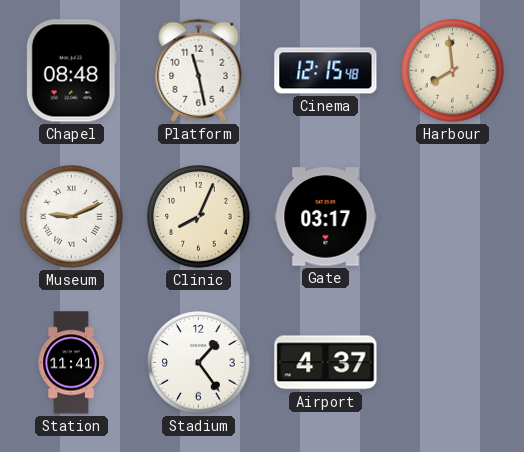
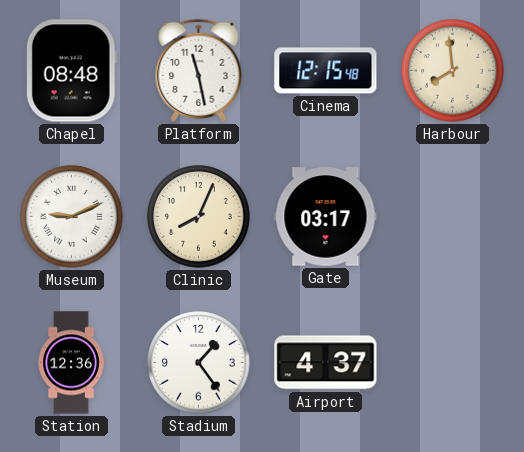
Station: 11:41 -> 12:36 (71, 363)
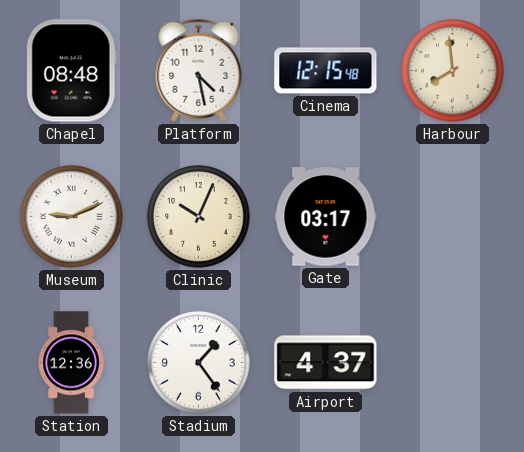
Platform: 11:28 -> 4:28 (199, 70)
Clinic: 8:04 -> 10:04 (199, 217)
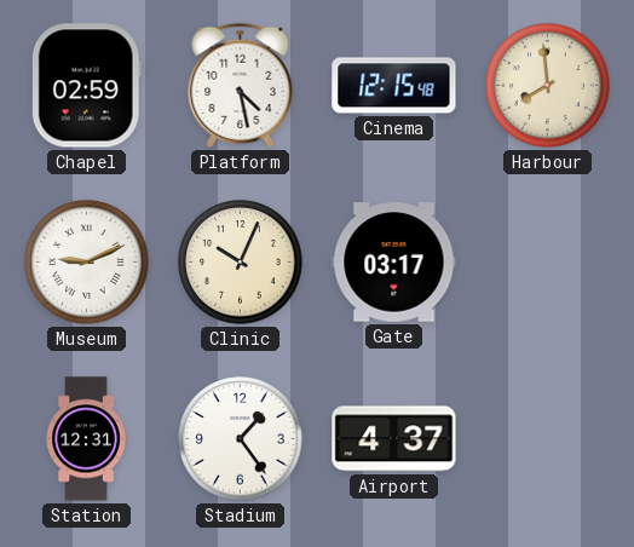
Chapel: 08:48 -> 02:59 (86, 86)
Station: 12:36 -> 12:31 (86, 439)
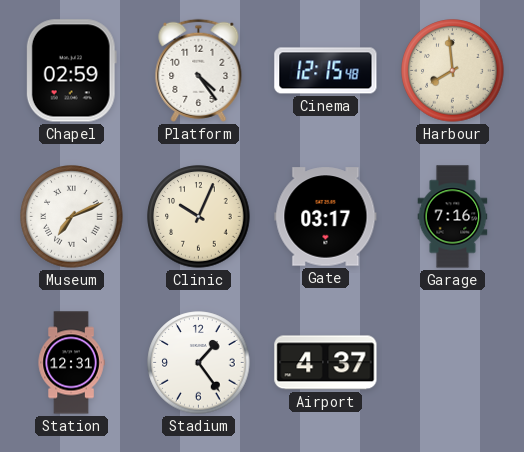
Platform: 4:28 -> 4:24 (199, 70)
Museum: 9:11 -> 7:11 (72, 217)
Garage: none -> 7:16 (453, 217)
